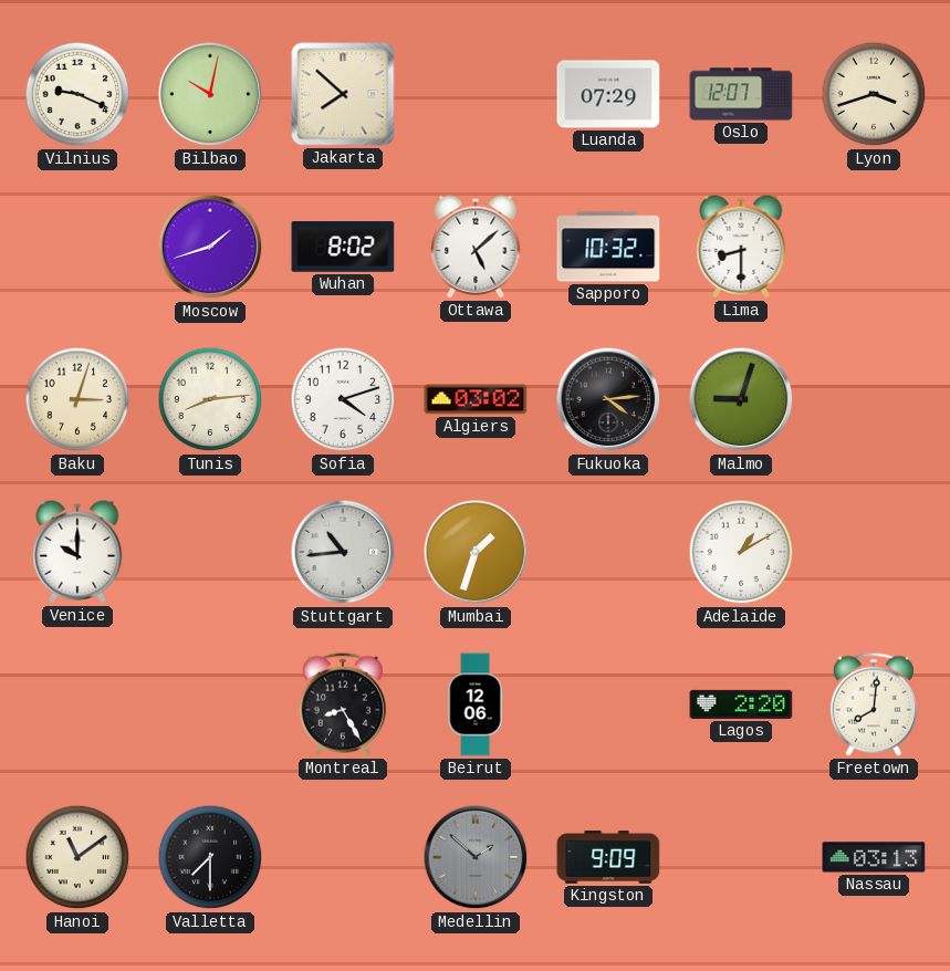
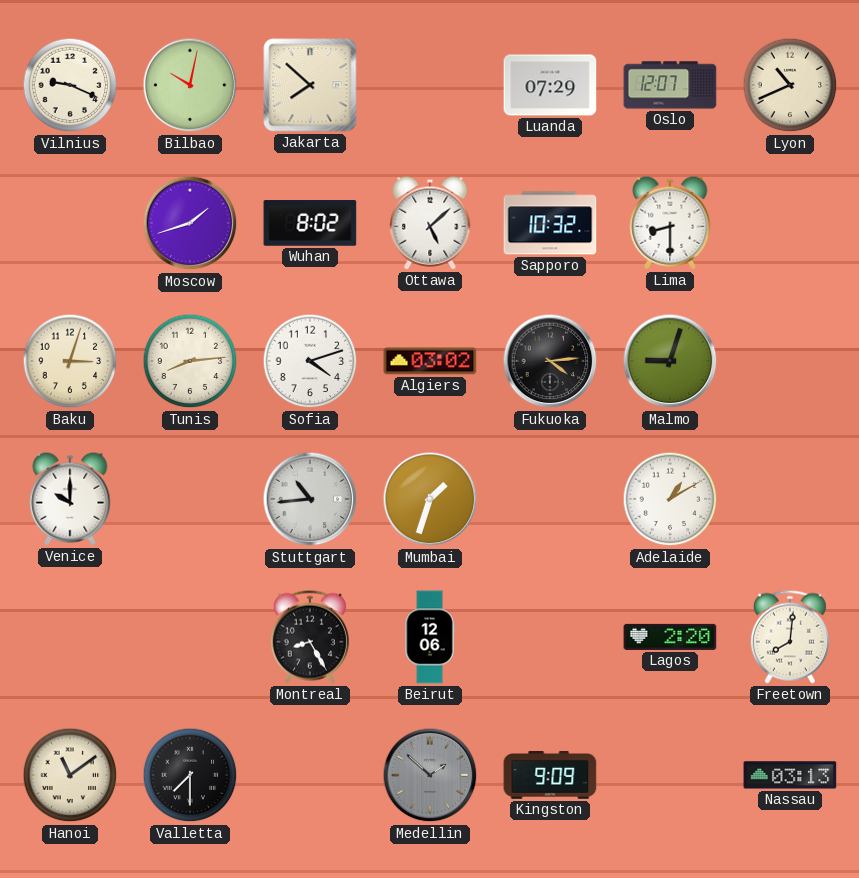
Lyon: 3:42 -> 10:41 (790, 85)
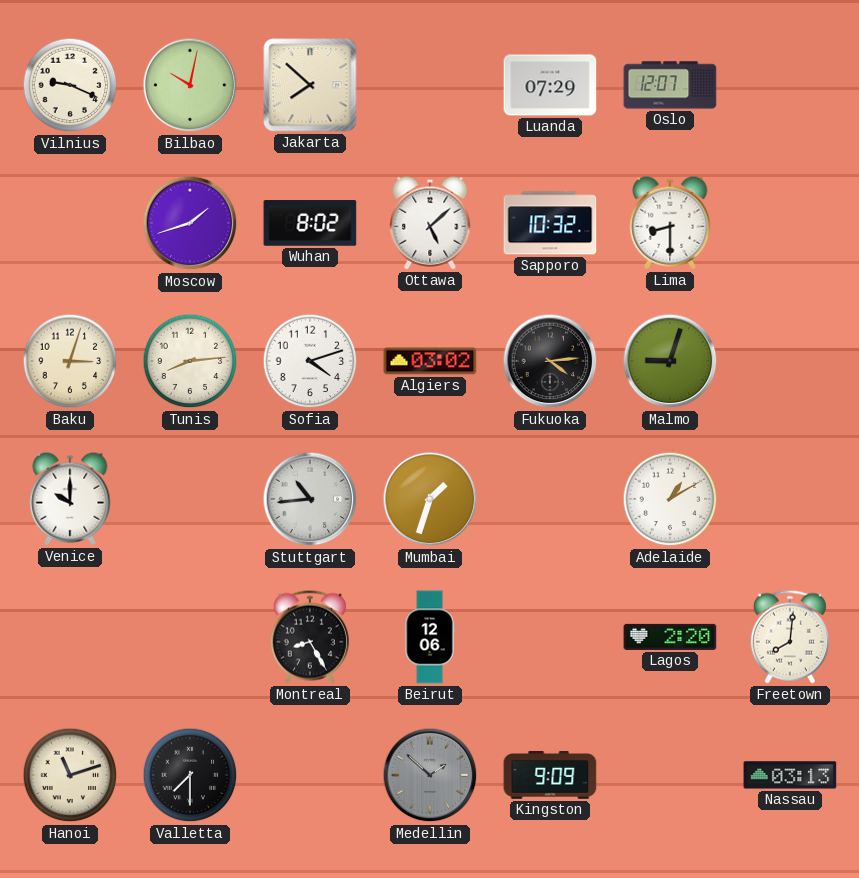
Lyon: 10:41 -> none (790, 85)
Hanoi: 11:09 -> 11:12 (70, 775)
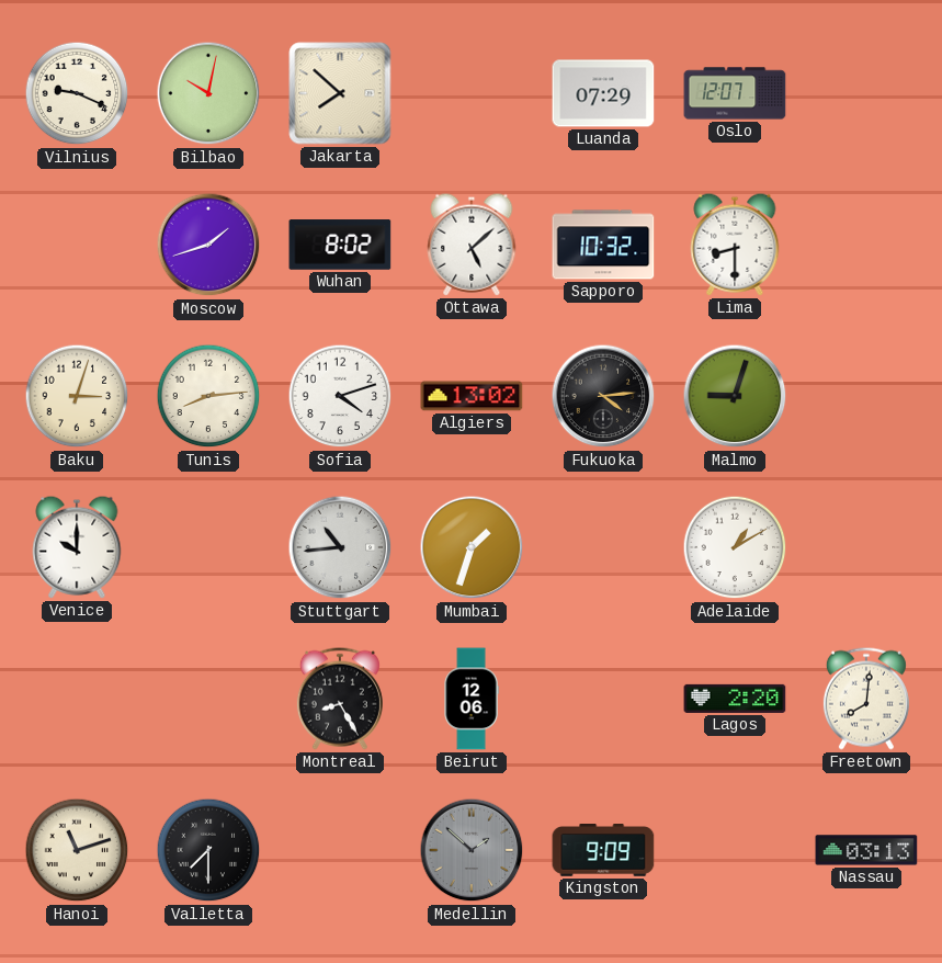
Algiers: 03:02 -> 13:02 (472, 396)
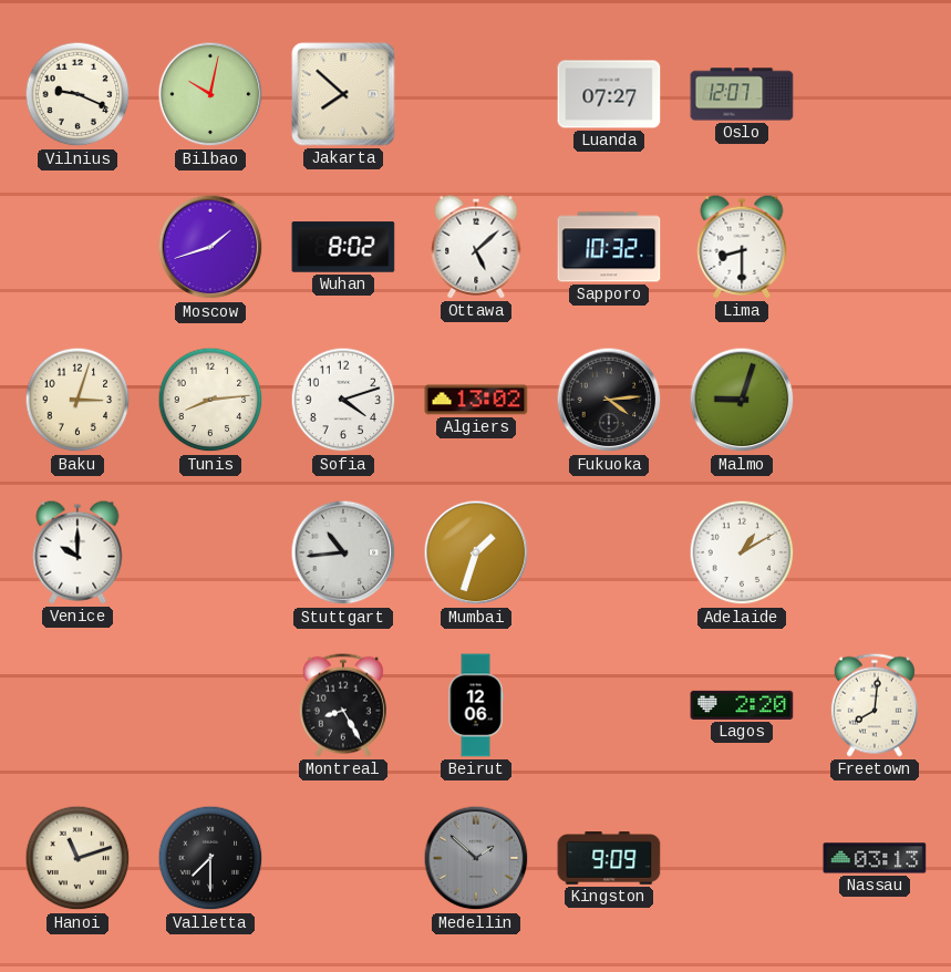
Luanda: 07:29 -> 07:27 (609, 94)
